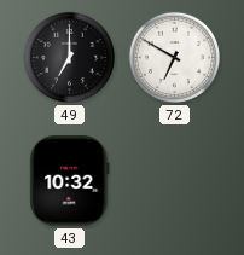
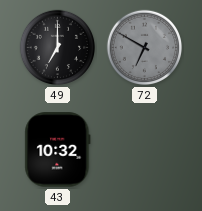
72 dial: white -> grey (145, 48)
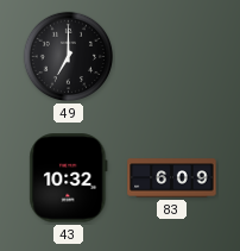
72: 6:50 -> none (145, 48)
83: none -> 6:09 (172, 178)
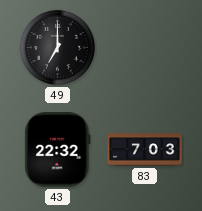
43: 10:32 -> 22:32 (58, 150)
83: 6:09 -> 7:03 (145, 150)
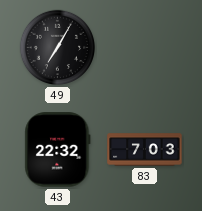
49: 7:00 -> 7:05 (58, 48)
